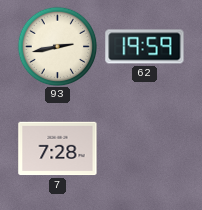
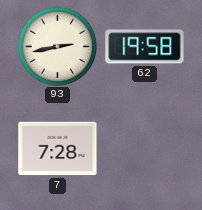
62: 19:59 -> 19:58 (145, 47)
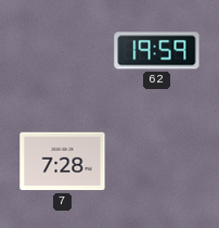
93: 2:43 -> none (57, 46)
62: 19:58 -> 19:59 (157, 51)
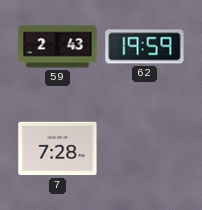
59: none -> 2:43 (58, 47)
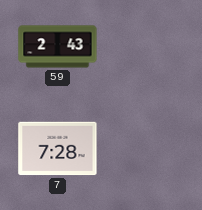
62: 19:59 -> none (145, 47)
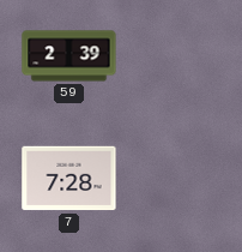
59: 2:43 -> 2:39 (69, 56)
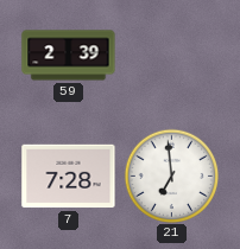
21: none -> 6:59 (171, 175)
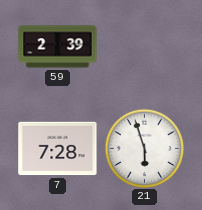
21: 6:59 -> 5:57 (144, 148)
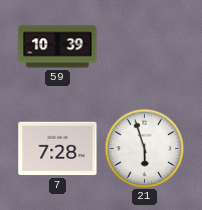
59: 2:39 -> 10:39 (58, 47)
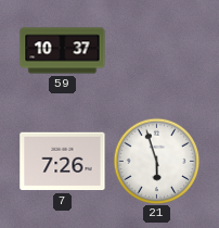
59: 10:39 -> 10:37 (63, 51)
7: 7:28 -> 7:26 (63, 162)
